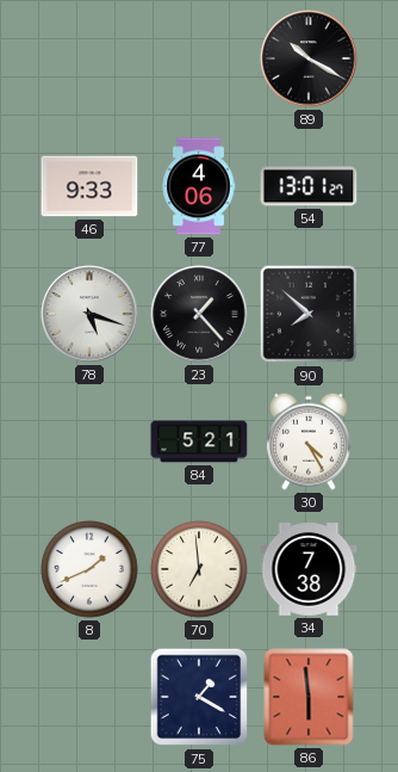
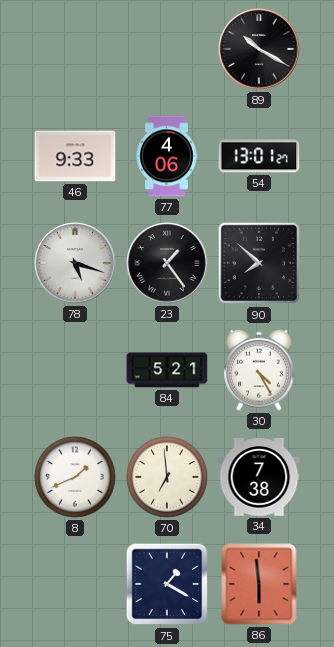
23: 1:23 -> 1:24 (167, 263)
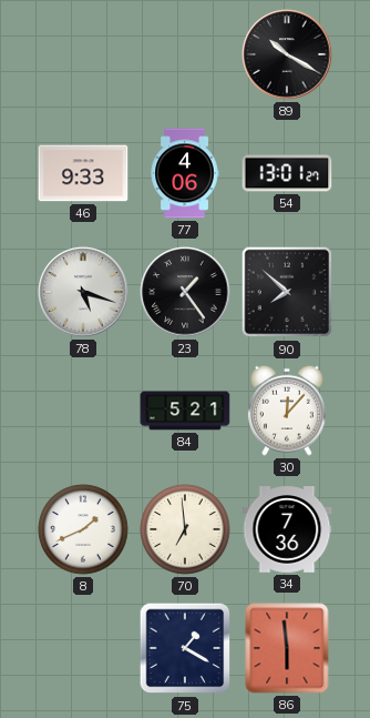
30: 4:25 -> 12:07 (287, 411)
34: 7:38 -> 7:36 (287, 529)
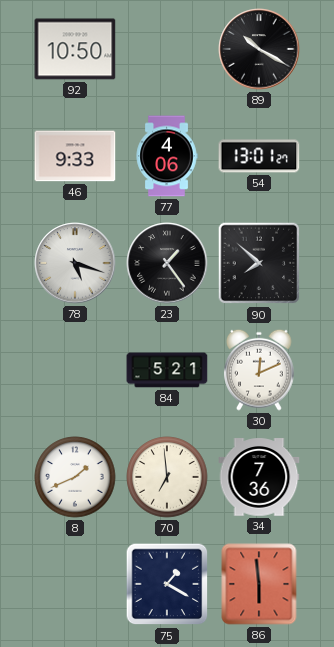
92: none -> 10:50 (75, 49)
30: 12:07 -> 12:11 (259, 370)
